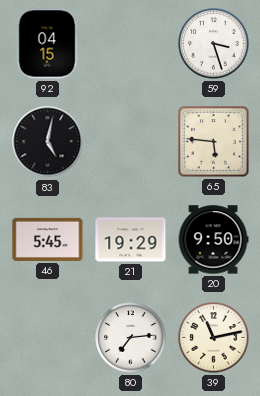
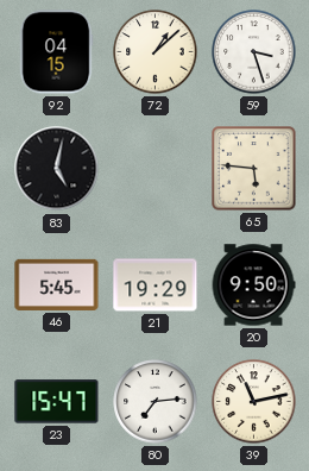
72: none -> 1:08 (156, 52)
23: none -> 15:47 (57, 402)
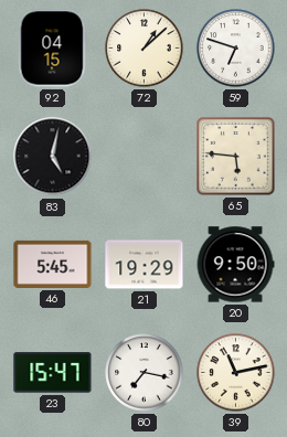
59: 3:27 -> 6:48 (236, 49)
80: 7:14 -> 7:17 (145, 373)
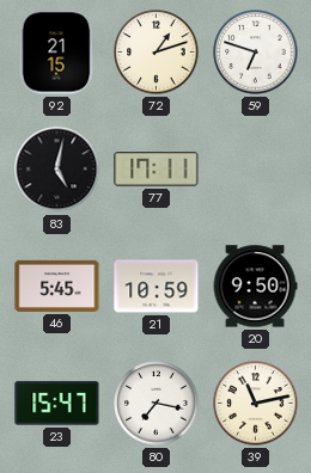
92: 04:15 -> 21:15 (56, 53)
72: 1:08 -> 1:12 (157, 53)
77: none -> 17:11 (157, 170)
65: 5:46 -> none (236, 157)
21: 19:29 -> 10:59 (157, 287)
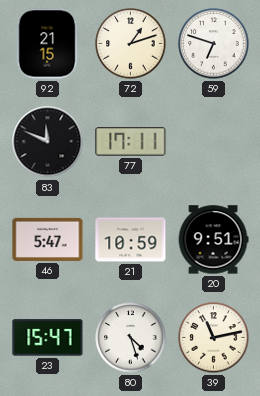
83: 5:02 -> 11:49 (48, 142)
46: 5:45 -> 5:47 (48, 239)
20: 9:50 -> 9:51 (213, 240)
80: 7:17 -> 4:27 (131, 338)
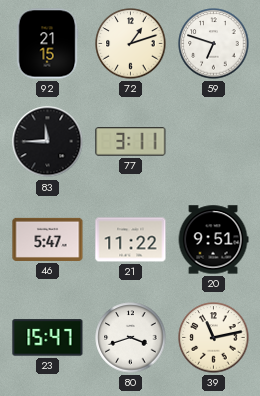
83: 11:49 -> 11:45 (48, 142)
77: 17:11 -> 3:11 (131, 142)
21: 10:59 -> 11:22 (131, 240)
80: 4:27 -> 3:42 (131, 338)
